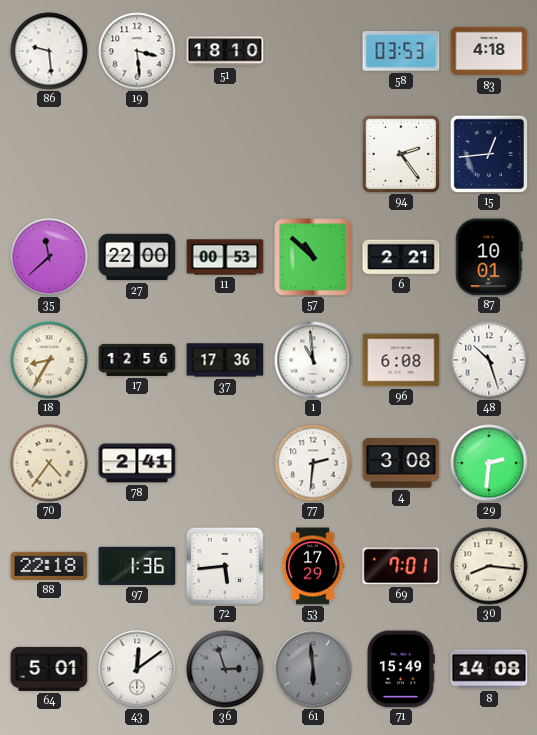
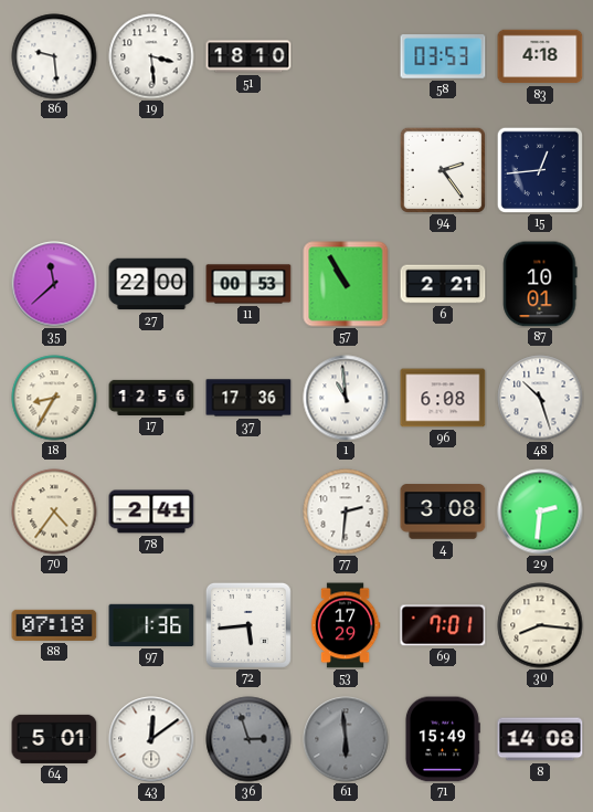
57: 10:52 -> 10:55 (346, 284)
88: 22:18 -> 07:18 (54, 625)
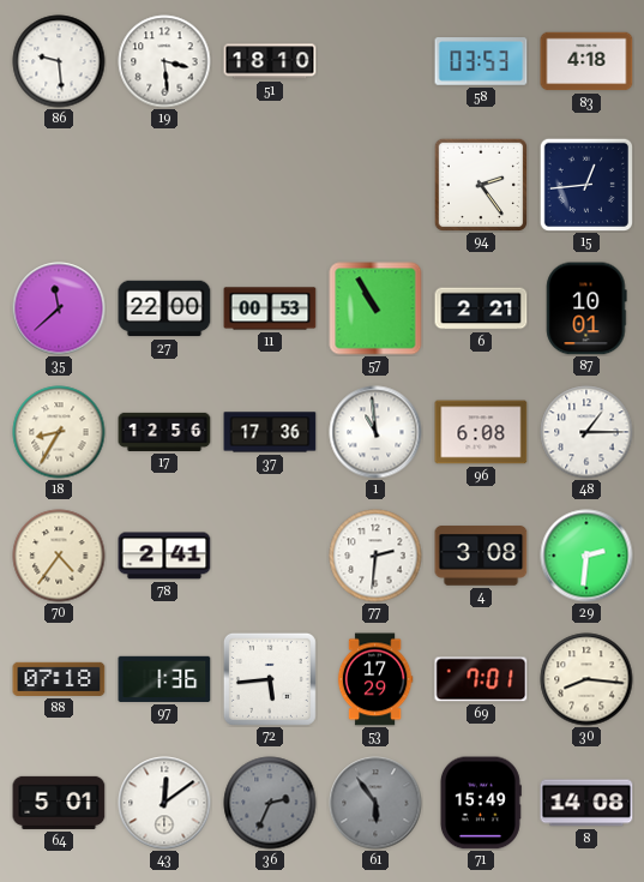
48: 10:27 -> 1:15 (586, 432)
36: 2:57 -> 2:34 (270, 803)
61: 5:59 -> 5:54 (375, 803)
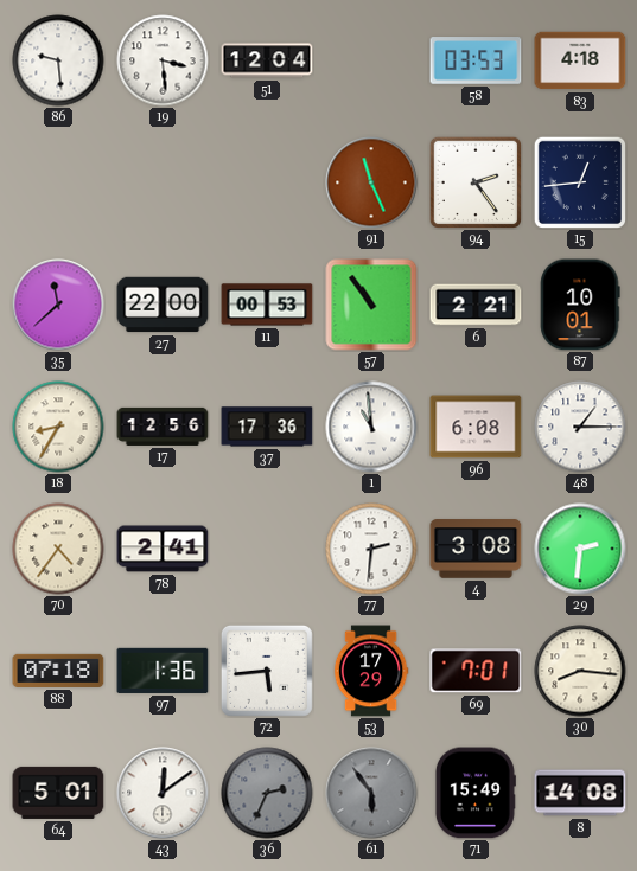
51: 18:10 -> 12:04 (267, 60)
91: none -> 11:26 (371, 182)
57: 10:55 -> 10:54 (371, 305)
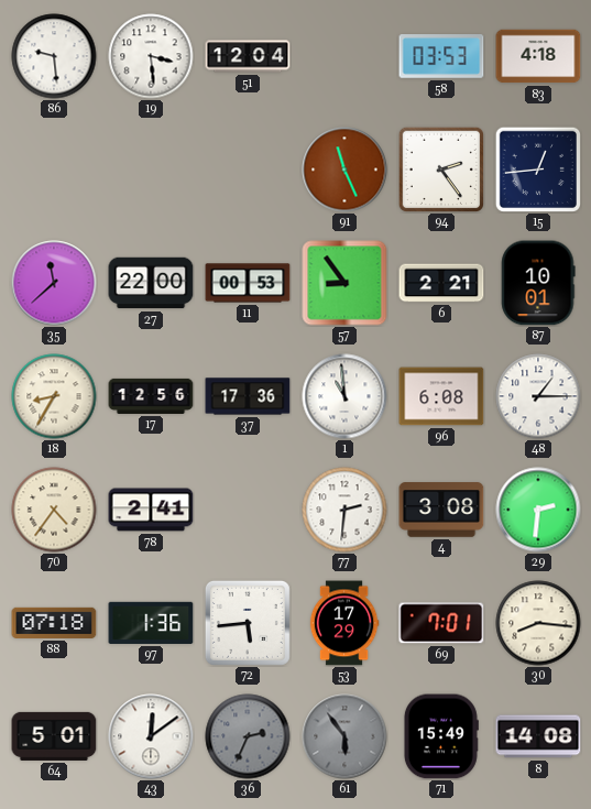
57: 10:54 -> 8:54 (344, 283)
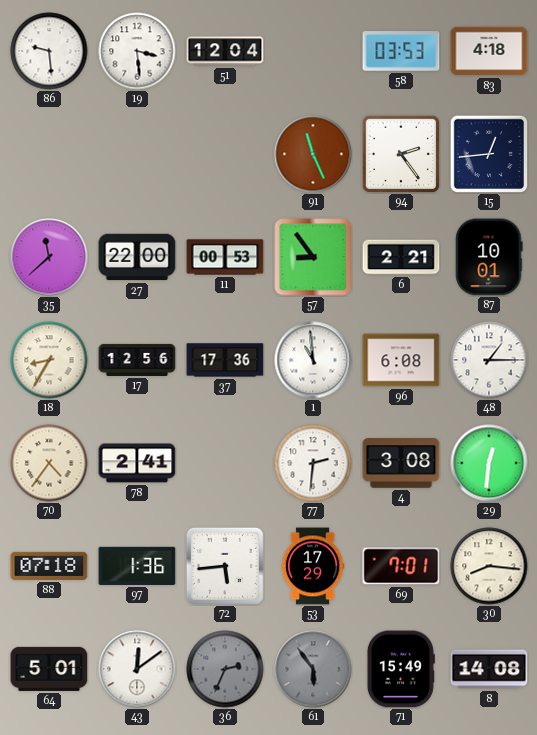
29: 2:31 -> 12:31 (489, 463)
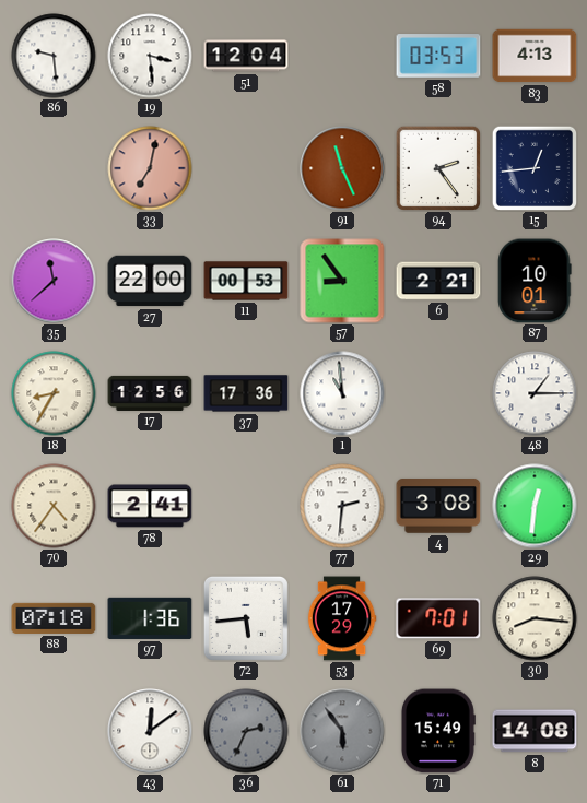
83: 4:18 -> 4:13 (535, 56)
33: none -> 7:02 (150, 168)
96: 6:08 -> none (401, 360)
64: 5:01 -> none (49, 669)
